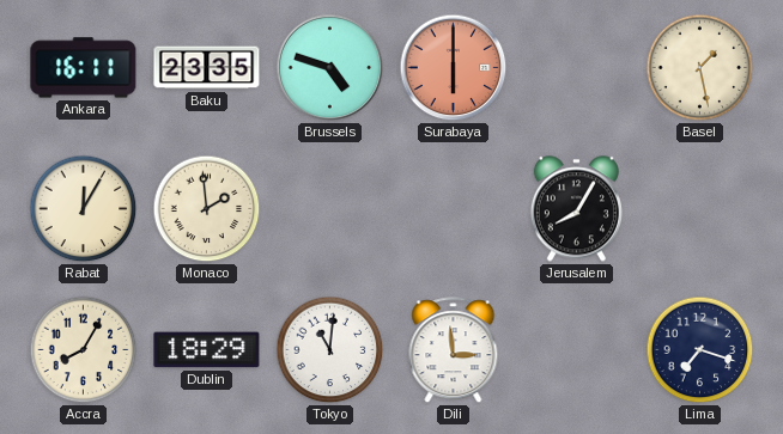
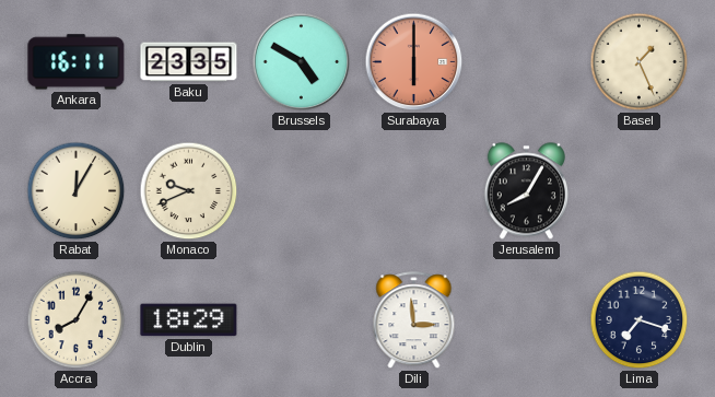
Brussels: 4:48 -> 4:50 (302, 62)
Basel: 1:28 -> 1:26 (640, 62)
Monaco: 1:59 -> 9:41 (189, 191)
Tokyo: 11:01 -> none (330, 350)
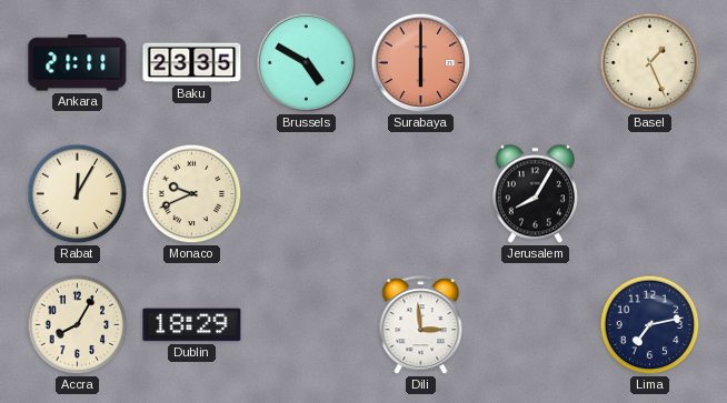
Ankara: 16:11 -> 21:11 (78, 63)
Lima: 7:18 -> 7:13 (650, 325)
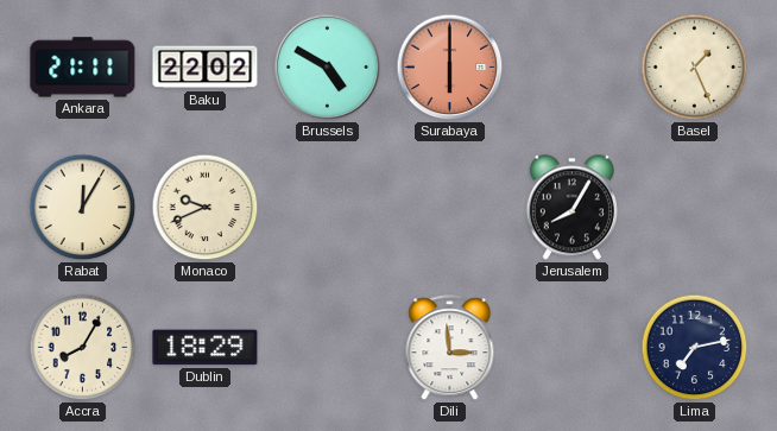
Baku: 23:35 -> 22:02 (206, 68)
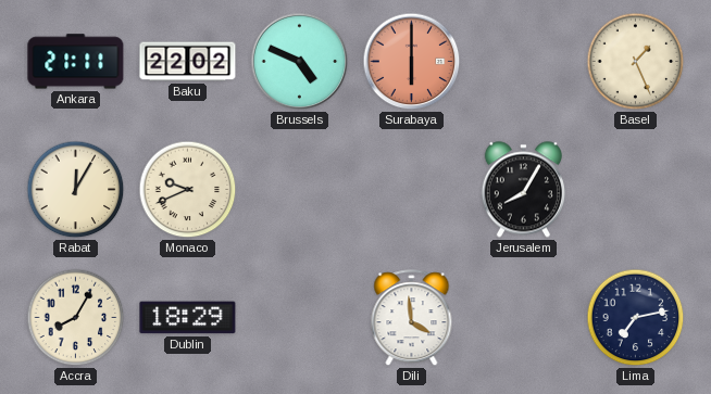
Brussels: 4:50 -> 4:49 (300, 62)
Dili: 2:59 -> 3:59 (412, 318)
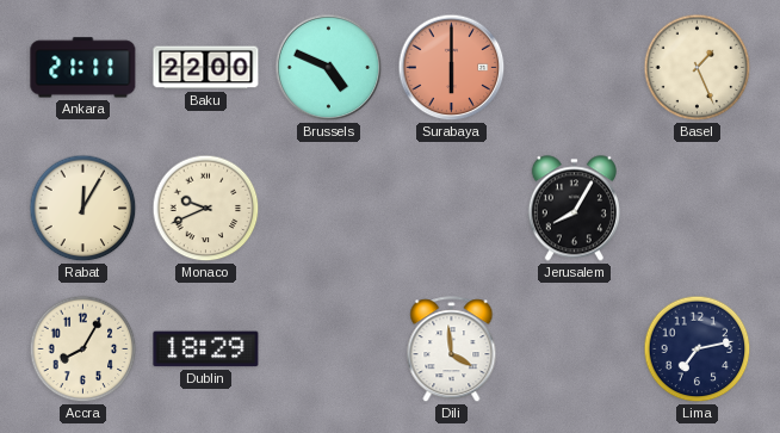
Baku: 22:02 -> 22:00 (206, 68)
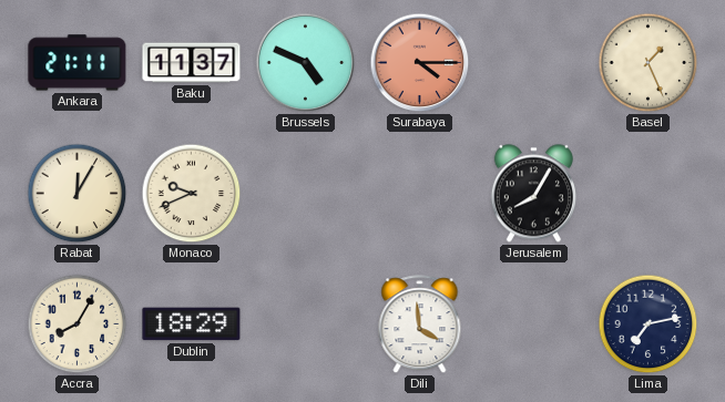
Baku: 22:00 -> 11:37 (192, 63)
Surabaya: 6:00 -> 4:15 (420, 63)
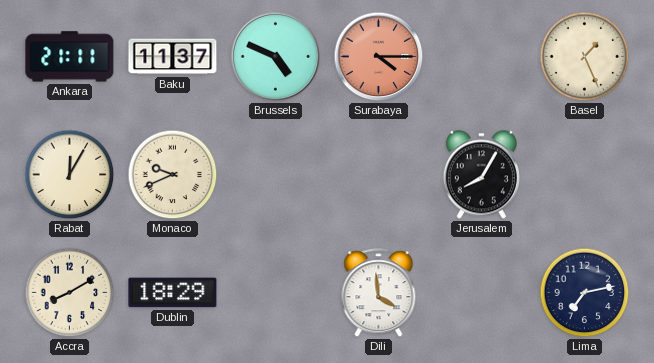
Accra: 8:05 -> 8:10 (70, 293)
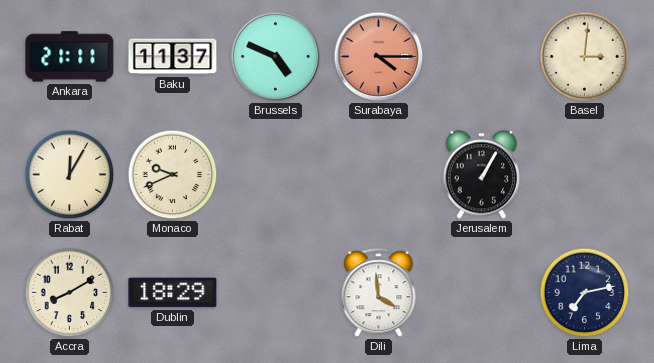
Basel: 1:26 -> 3:01 (585, 57)
Jerusalem: 8:05 -> 1:05 (481, 175)
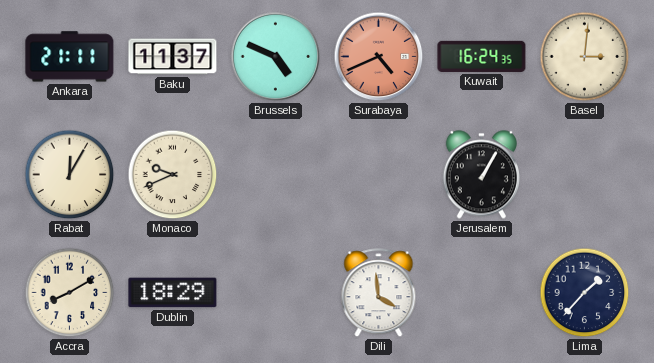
Surabaya: 4:15 -> 4:41 (379, 57)
Kuwait: none -> 16:24 (482, 56)
Lima: 7:13 -> 1:37 (585, 293)
